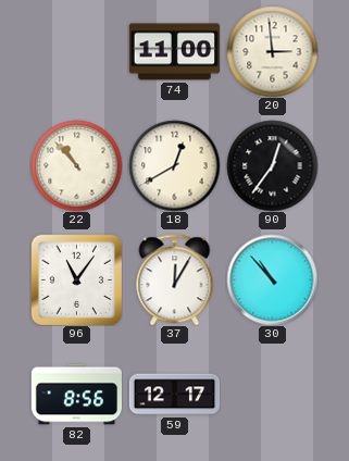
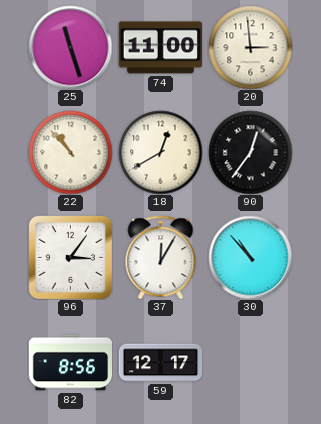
25: none -> 11:27 (70, 47)
96: 11:06 -> 3:06 (70, 257)
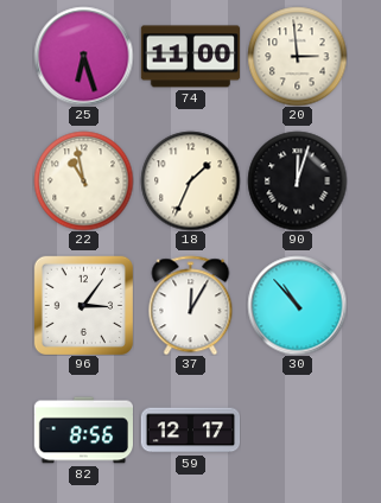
25: 11:27 -> 6:27 (83, 56)
22: 10:53 -> 10:58 (83, 180)
18: 12:40 -> 1:34 (190, 180)
90: 12:36 -> 12:03 (297, 180)
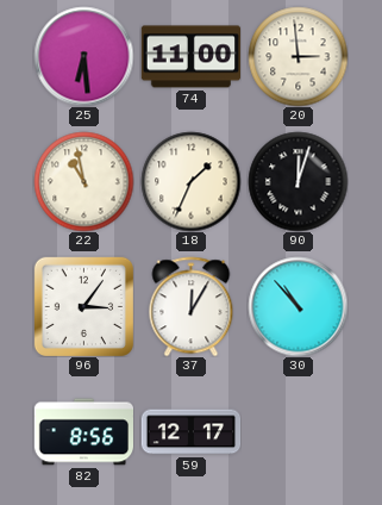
25: 6:27 -> 6:29 (83, 56)
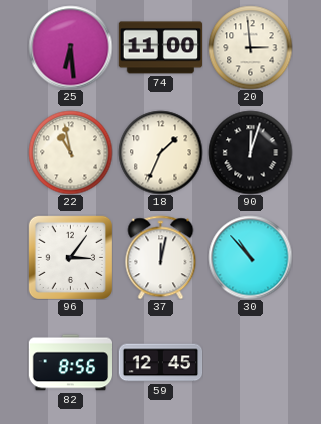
37: 12:05 -> 12:02 (161, 257)
59: 12:17 -> 12:45 (160, 363)
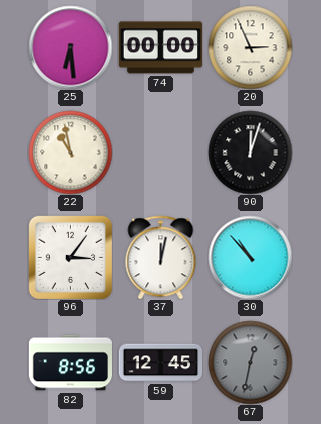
74: 11:00 -> 00:00 (160, 48)
20: 2:59 -> 2:56 (250, 47)
18: 1:34 -> none (160, 152)
67: none -> 12:32 (250, 362)
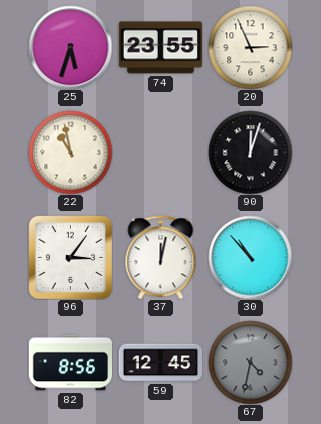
25: 6:29 -> 5:33 (70, 47)
74: 00:00 -> 23:55 (160, 48)
67: 12:32 -> 4:32 (250, 362)
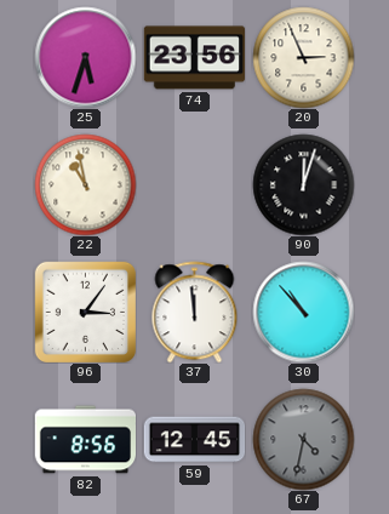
74: 23:55 -> 23:56 (194, 58)
37: 12:02 -> 11:59 (195, 312)
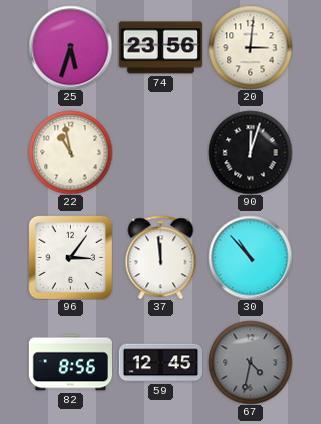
20: 2:56 -> 3:01 (250, 47)
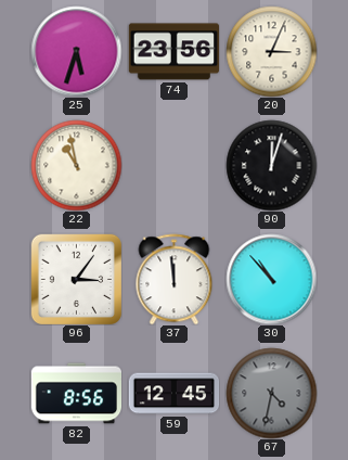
20: 3:01 -> 3:04 (271, 51)
